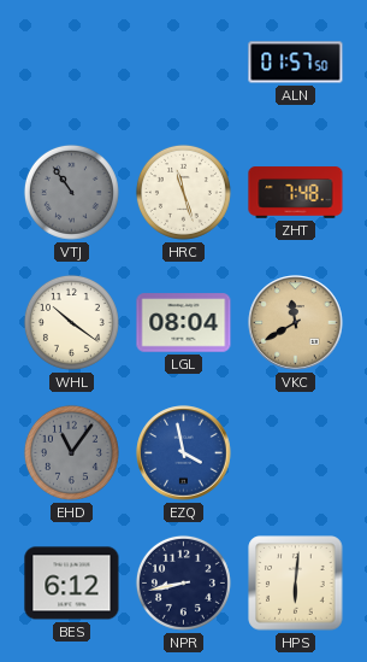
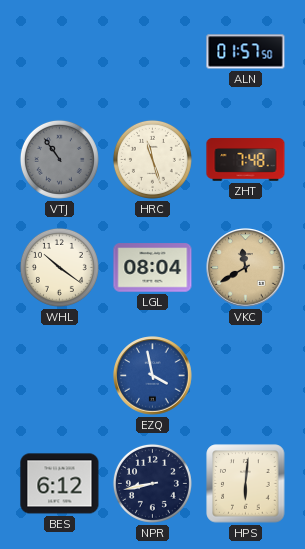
EHD: 11:06 -> none (71, 452)
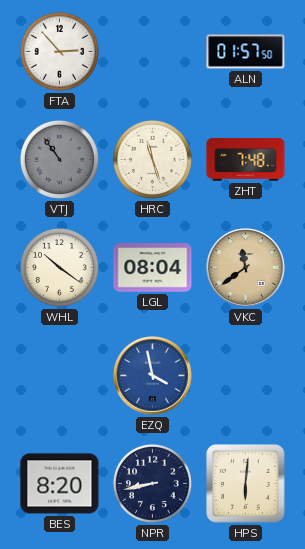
FTA: none -> 2:53 (59, 51)
VKC: 11:40 -> 11:39 (246, 268)
BES: 6:12 -> 8:20 (60, 484)
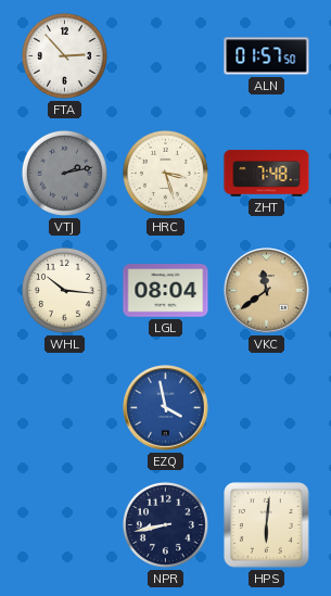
VTJ: 10:54 -> 2:13 (64, 173)
HRC: 11:27 -> 3:27 (165, 173)
WHL: 10:21 -> 10:16 (64, 290)
BES: 8:20 -> none (60, 484)
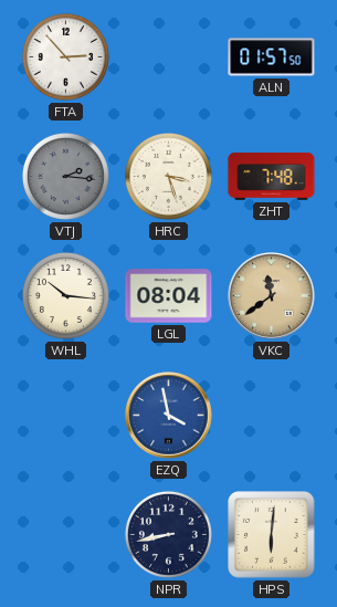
VTJ: 2:13 -> 2:16 (65, 176)
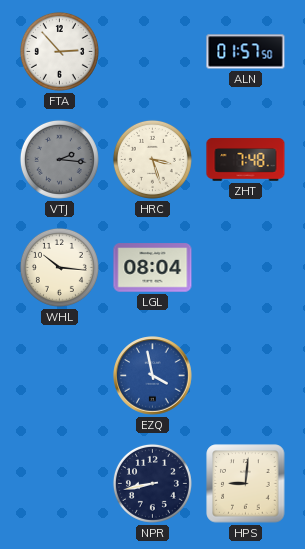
VKC: 11:39 -> none (272, 296)
HPS: 6:01 -> 9:01 (246, 484)
